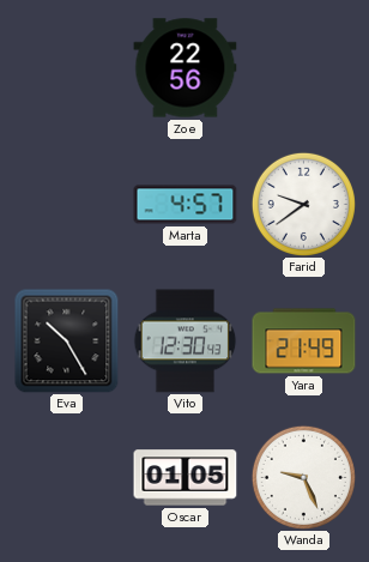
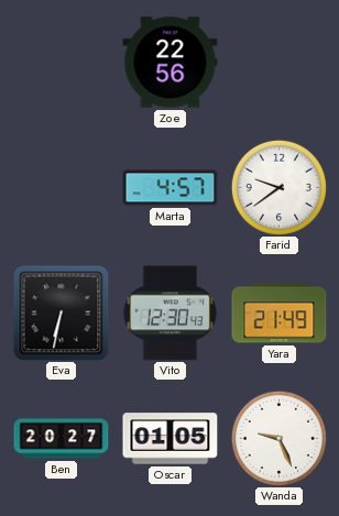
Eva: 10:25 -> 6:32 (62, 314)
Ben: none -> 20:27 (62, 439)
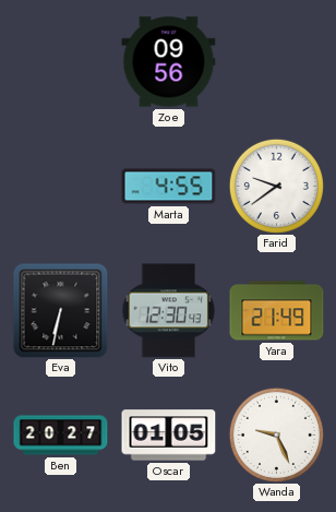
Zoe: 22:56 -> 09:56 (169, 62)
Marta: 4:57 -> 4:55 (169, 187)
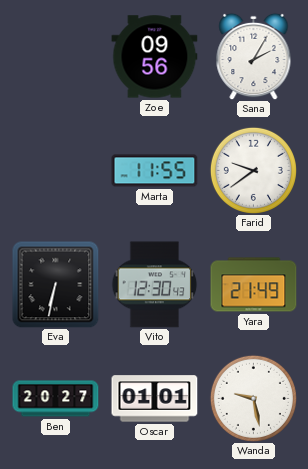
Sana: none -> 2:05 (254, 56)
Marta: 4:55 -> 11:55 (155, 171)
Oscar: 01:05 -> 01:01 (155, 399)
Wanda: 9:26 -> 9:28 (253, 398)
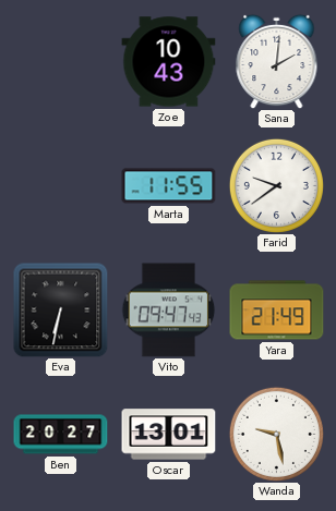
Zoe: 09:56 -> 10:43 (169, 62)
Sana: 2:05 -> 2:01 (277, 61)
Vito: 12:30 -> 09:47 (169, 311)
Oscar: 01:01 -> 13:01 (169, 435)
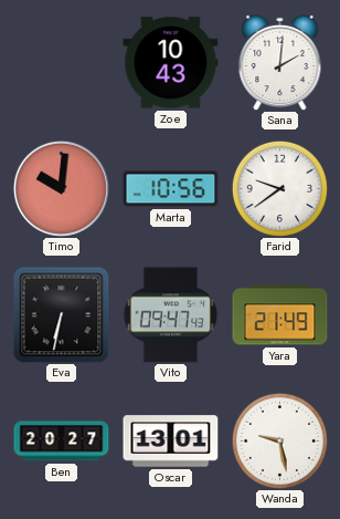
Timo: none -> 10:01 (61, 188)
Marta: 11:55 -> 10:56 (171, 189)
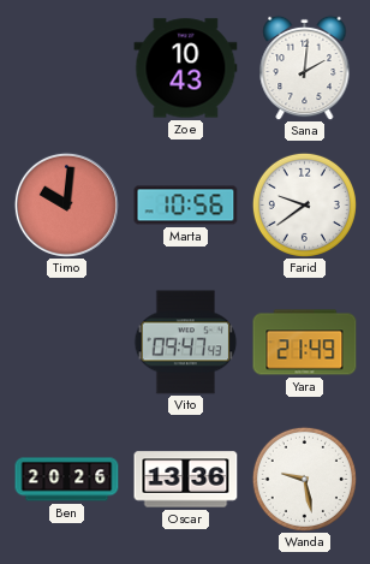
Eva: 6:32 -> none (62, 315)
Ben: 20:27 -> 20:26 (67, 480)
Oscar: 13:01 -> 13:36 (186, 480)
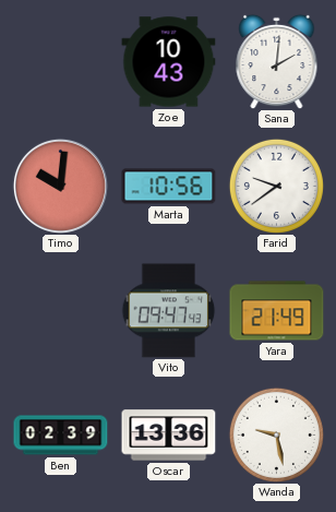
Ben: 20:26 -> 02:39 (61, 436)
